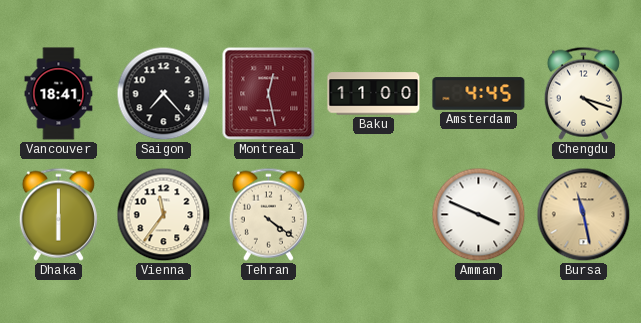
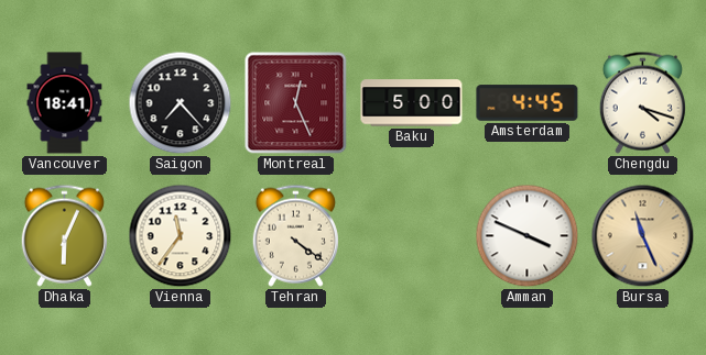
Montreal: 12:28 -> 12:26 (296, 103)
Baku: 11:00 -> 5:00 (412, 103)
Dhaka: 6:00 -> 6:04 (64, 235)
Bursa: 11:28 -> 11:26 (643, 236)
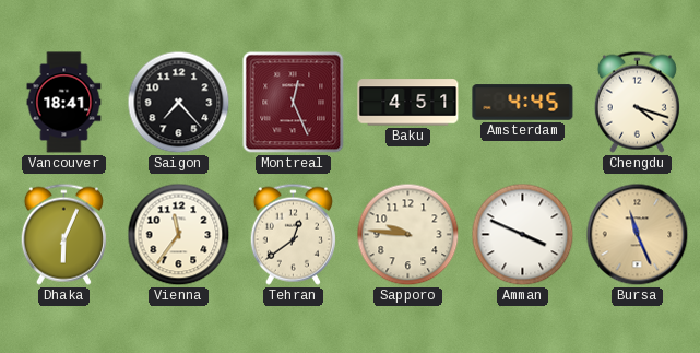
Baku: 5:00 -> 4:51 (408, 103)
Tehran: 4:21 -> 12:39 (293, 234)
Sapporo: none -> 9:46 (408, 235)
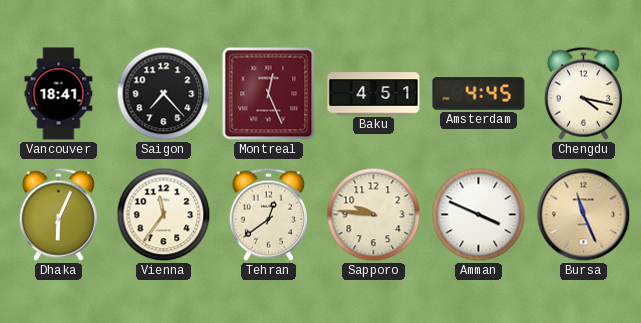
Chengdu: 4:18 -> 4:17 (583, 93)
